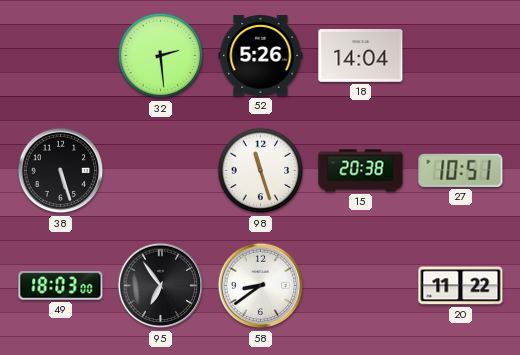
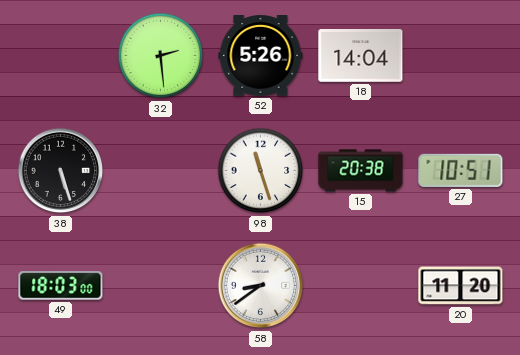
95: 6:54 -> none (161, 286)
20: 11:22 -> 11:20 (461, 286)
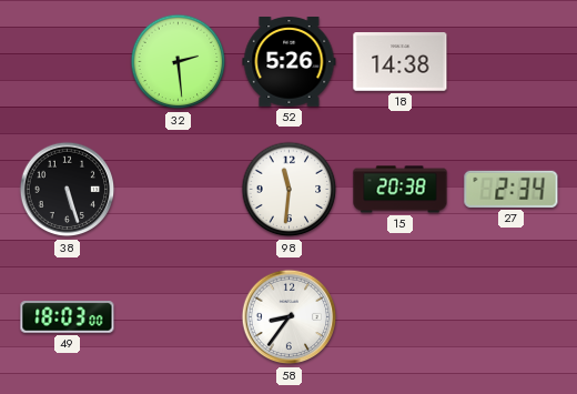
18: 14:04 -> 14:38 (401, 62)
98: 11:27 -> 11:31 (290, 190)
27: 10:51 -> 2:34 (512, 189)
58: 8:39 -> 8:36 (290, 317)
20: 11:20 -> none (461, 286)
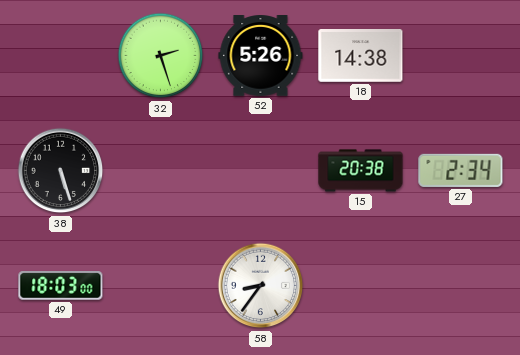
32: 2:29 -> 2:27 (161, 56)
98: 11:31 -> none (290, 190)
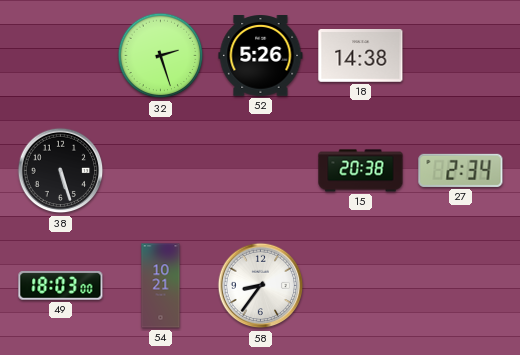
54: none -> 10:21 (161, 286)
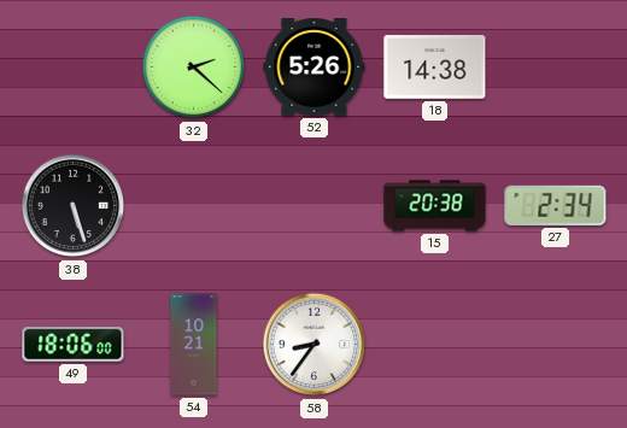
32: 2:27 -> 2:22 (194, 68)
49: 18:03 -> 18:06 (74, 345)
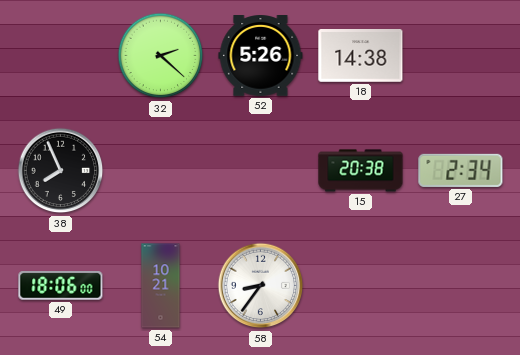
38: 5:27 -> 7:56 (61, 171)
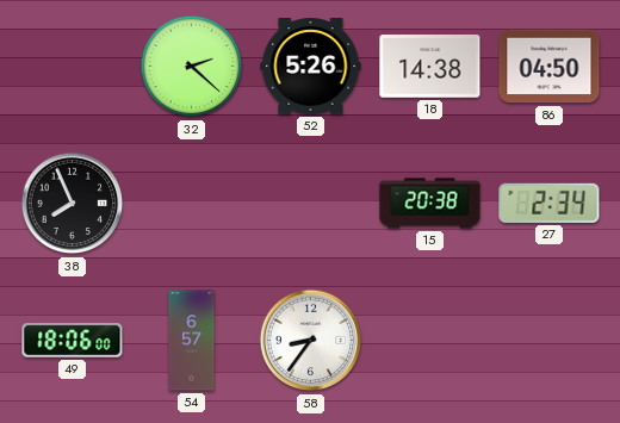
86: none -> 04:50 (550, 67)
54: 10:21 -> 6:57 (192, 341)
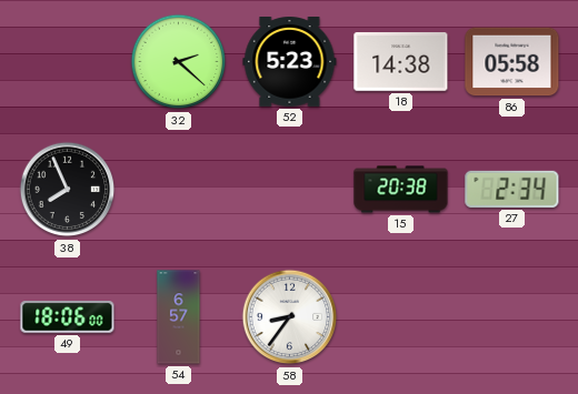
52: 5:26 -> 5:23 (290, 62)
86: 04:50 -> 05:58 (512, 62)
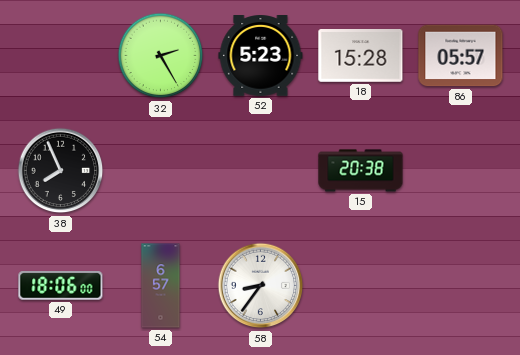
32: 2:22 -> 2:25 (161, 56)
18: 14:38 -> 15:28 (361, 56)
86: 05:58 -> 05:57 (461, 56)
27: 2:34 -> none (512, 189)
